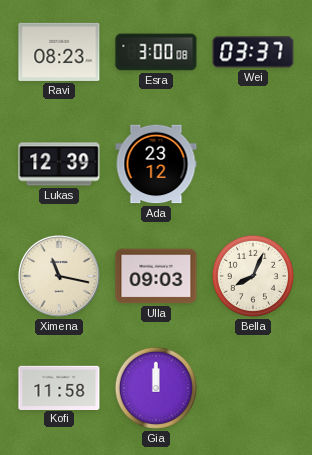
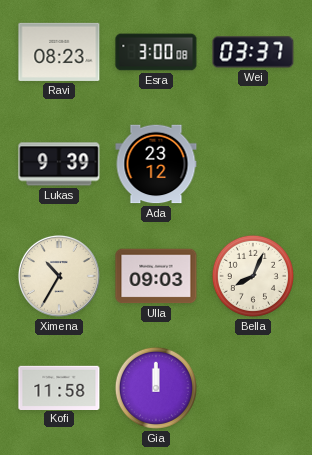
Lukas: 12:39 -> 9:39 (59, 164)
Ximena: 11:17 -> 10:35 (59, 276)
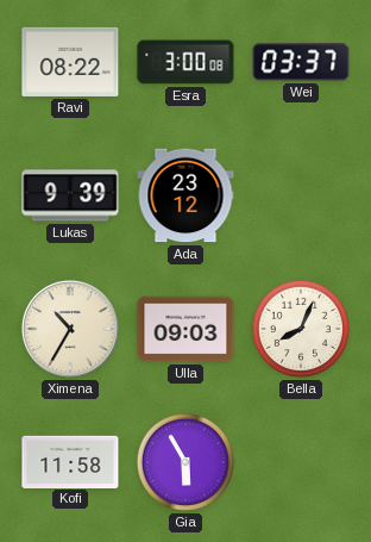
Ravi: 08:23 -> 08:22 (70, 62)
Gia: 12:00 -> 5:55 (185, 462)
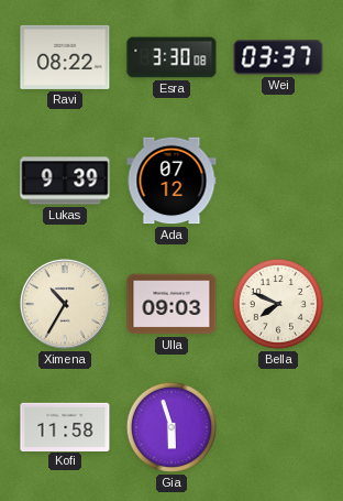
Esra: 3:00 -> 3:30 (171, 57)
Ada: 23:12 -> 07:12 (171, 181)
Bella: 8:04 -> 7:49 (278, 304)
Gia: 5:55 -> 5:57 (171, 427)
